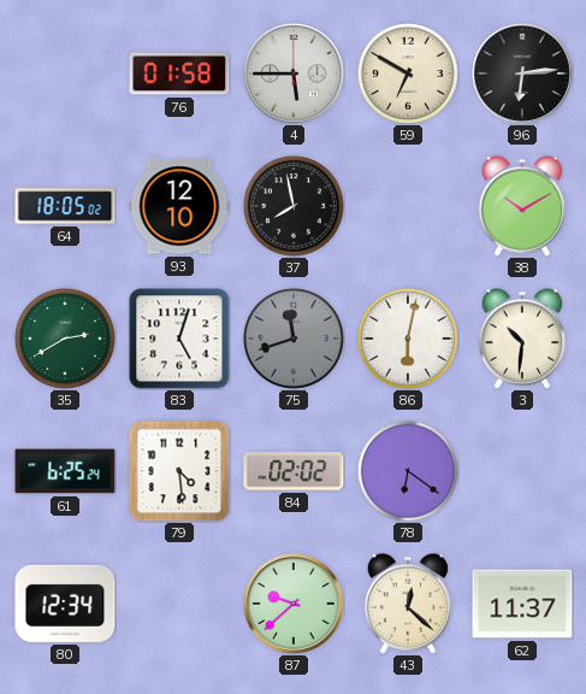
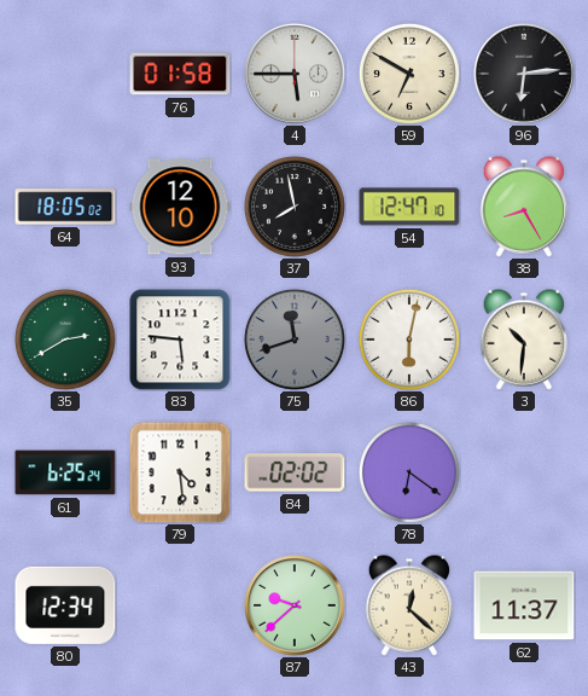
54: none -> 12:47 (409, 207)
38: 10:10 -> 8:25 (524, 207)
83: 5:03 -> 5:46 (180, 340)
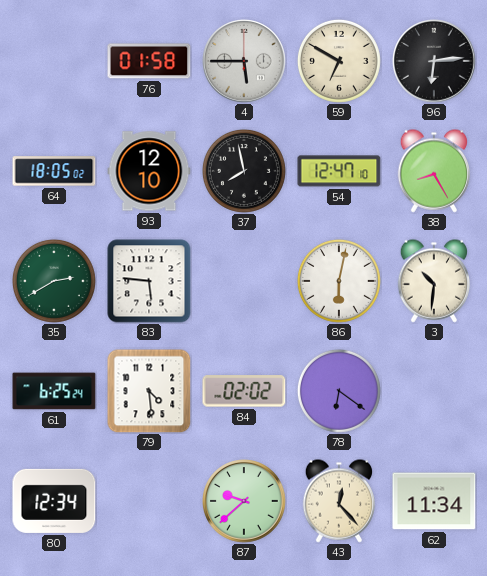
75: 11:42 -> none (295, 340)
43: 12:22 -> 12:23 (339, 501)
62: 11:37 -> 11:34 (434, 501)
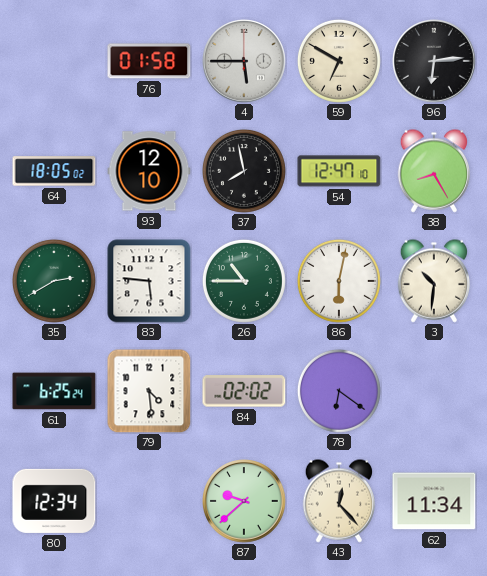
26: none -> 10:45 (244, 281)
